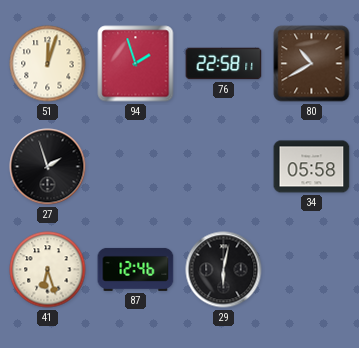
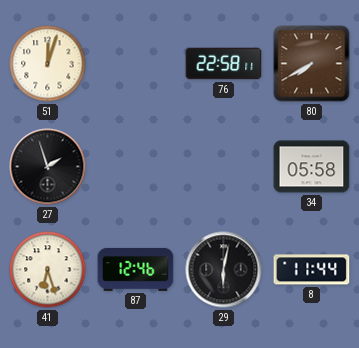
94: 1:57 -> none (136, 64)
80: 10:40 -> 7:40 (312, 64)
8: none -> 11:44 (312, 270)
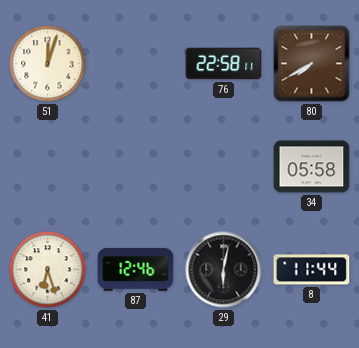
27: 1:57 -> none (48, 167)
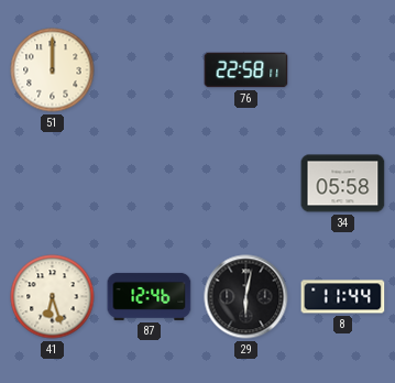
51: 12:03 -> 12:00 (53, 70)
80: 7:40 -> none (312, 64)
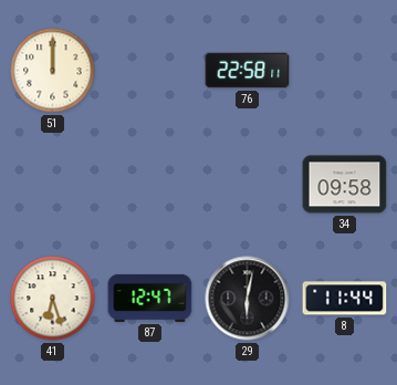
34: 05:58 -> 09:58 (345, 185)
87: 12:46 -> 12:47 (150, 298)
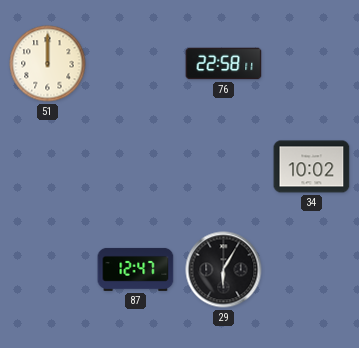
34: 09:58 -> 10:02 (312, 167)
41: 6:27 -> none (53, 299)
29: 6:02 -> 6:05 (224, 270)
8: 11:44 -> none (345, 299)
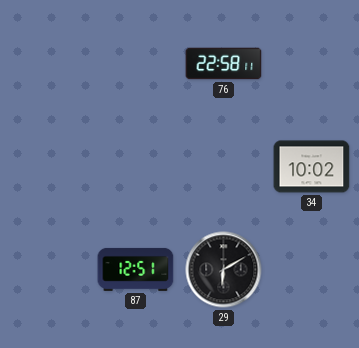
51: 12:00 -> none (48, 64)
87: 12:47 -> 12:51 (136, 269)
29: 6:05 -> 6:10 (224, 270)
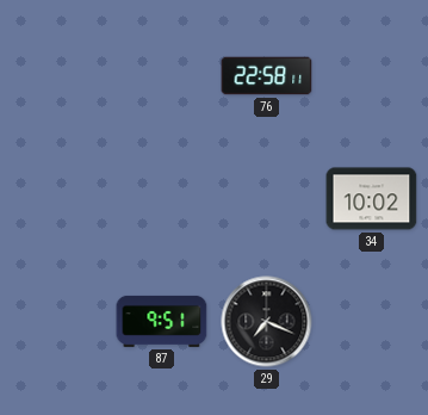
87: 12:51 -> 9:51 (162, 321)
29: 6:10 -> 7:19 (267, 322)
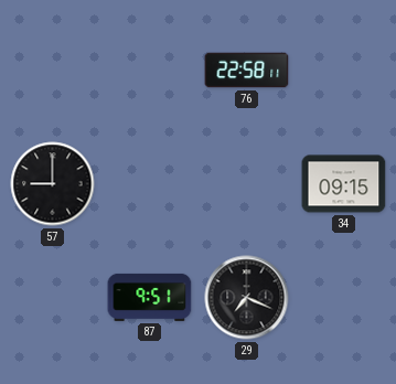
57: none -> 9:00 (53, 184)
34: 10:02 -> 09:15 (344, 184)
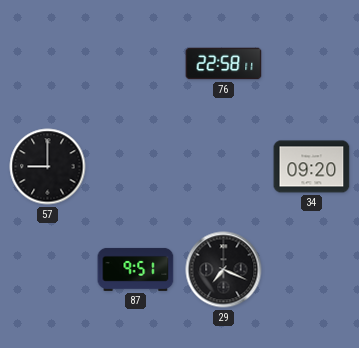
34: 09:15 -> 09:20 (312, 167)
